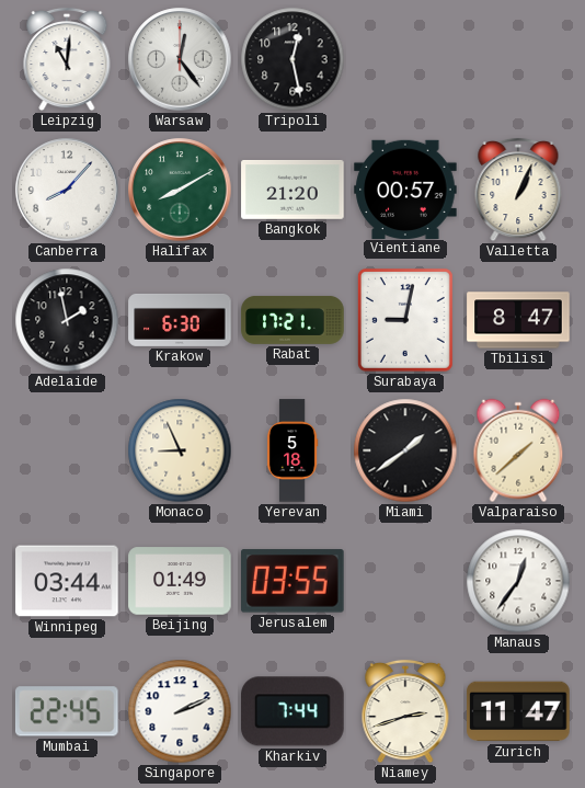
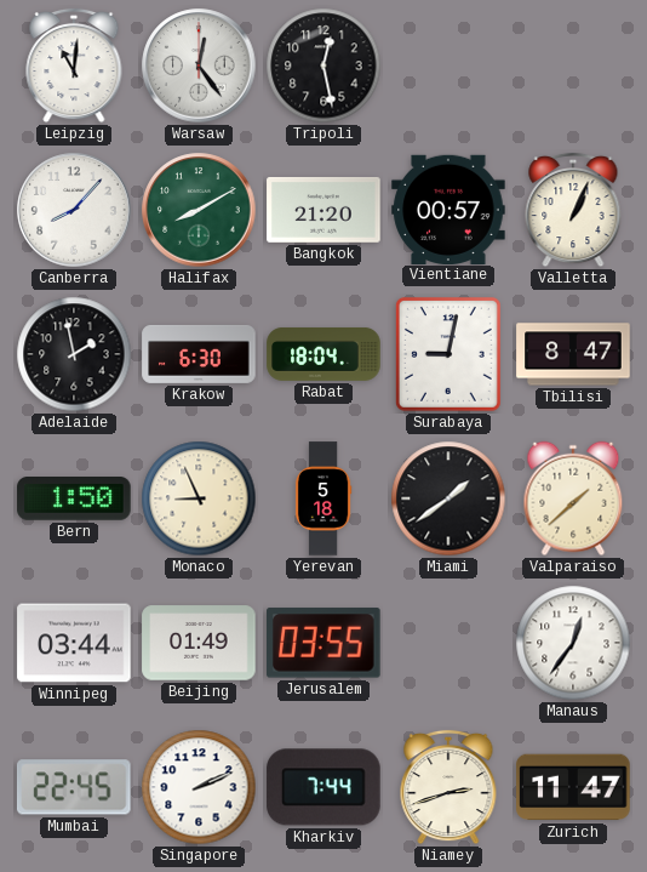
Rabat: 17:21 -> 18:04 (323, 354)
Bern: none -> 1:50 (74, 500)
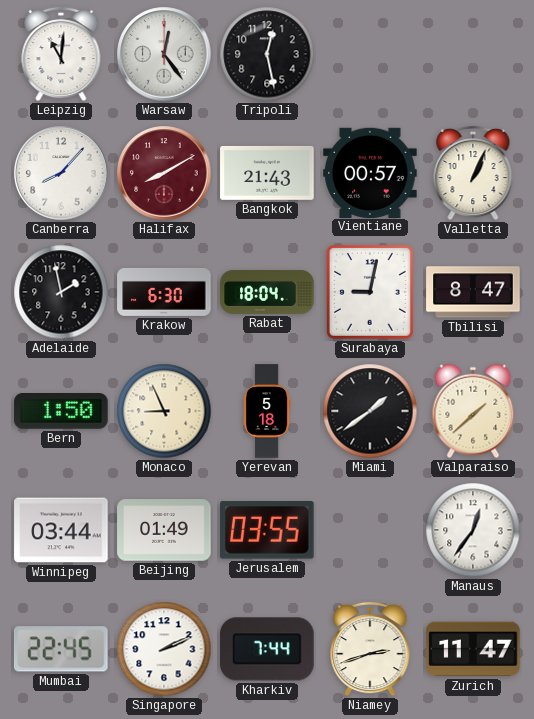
Halifax dial: green -> burgundy (164, 173)
Bangkok: 21:20 -> 21:43 (267, 173)
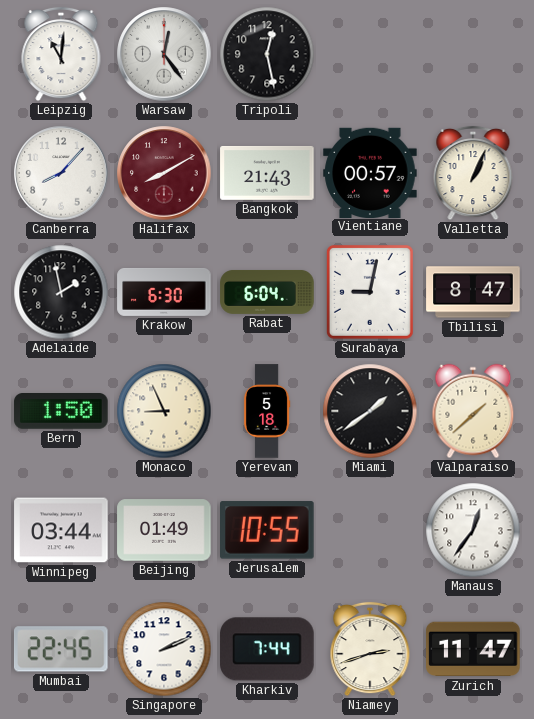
Rabat: 18:04 -> 6:04 (267, 292)
Jerusalem: 03:55 -> 10:55 (268, 530)
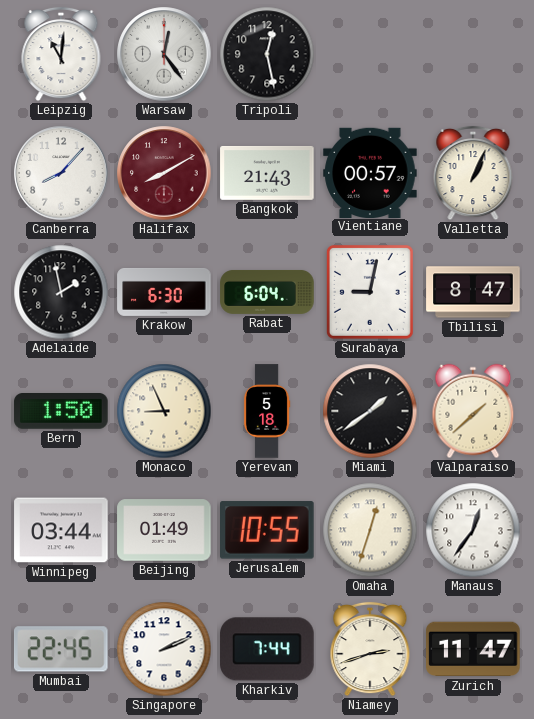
Omaha: none -> 12:33 (370, 530)
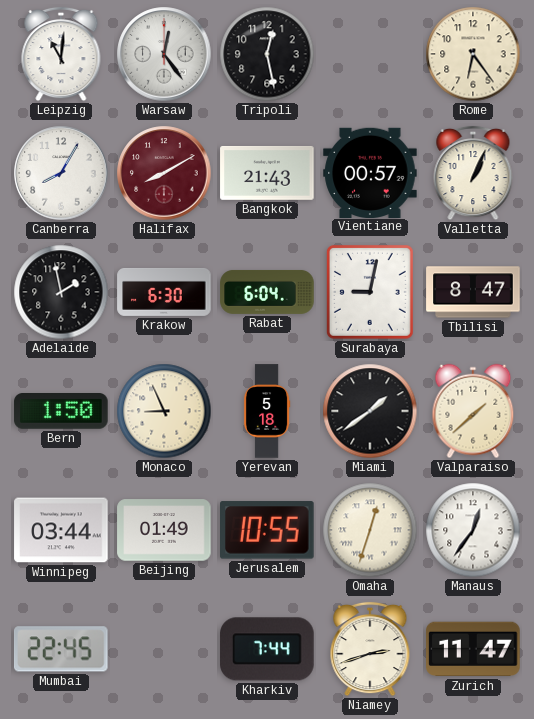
Rome: none -> 6:24 (473, 54)
Canberra: 8:07 -> 8:05 (61, 173)
Singapore: 2:11 -> none (164, 649)
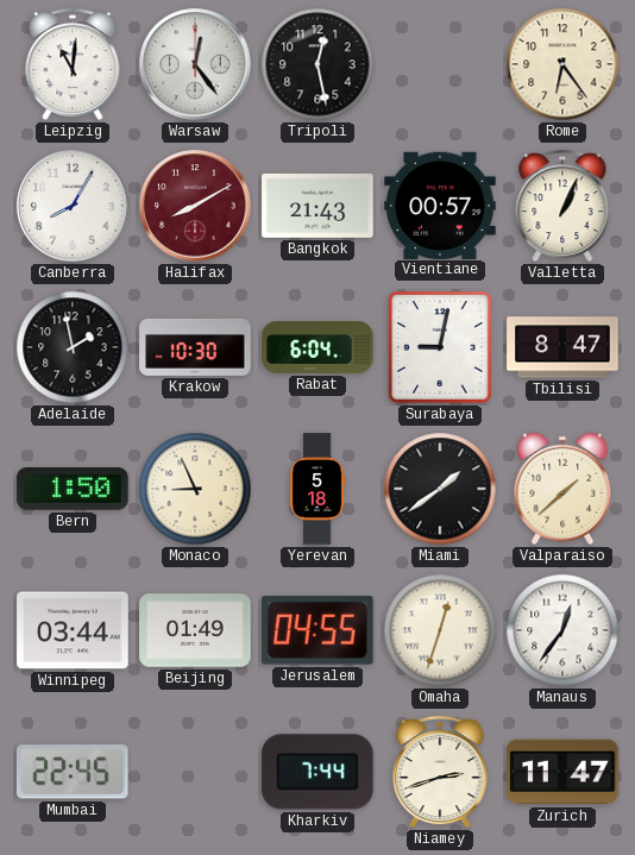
Krakow: 6:30 -> 10:30 (195, 347)
Jerusalem: 10:55 -> 04:55 (319, 630)
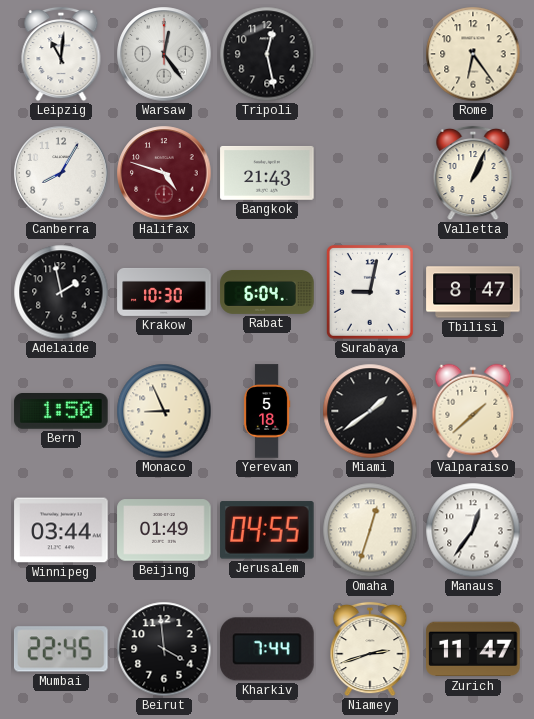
Halifax: 8:10 -> 4:48 (164, 173)
Vientiane: 00:57 -> none (440, 205)
Beirut: none -> 3:59 (164, 649)
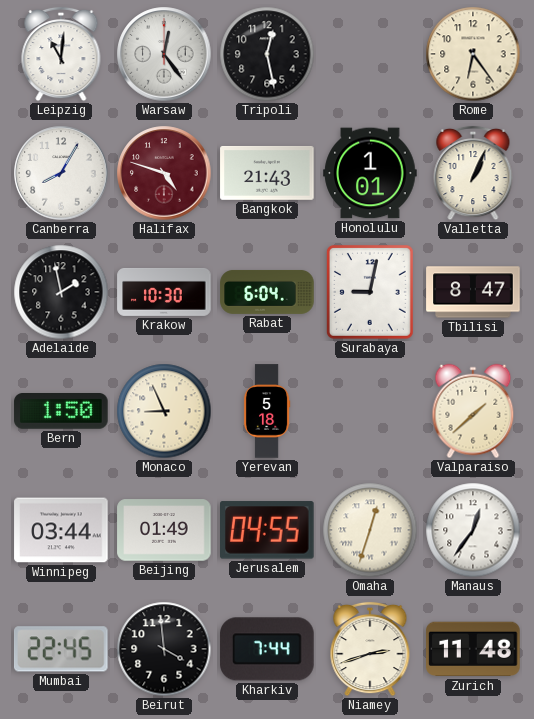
Honolulu: none -> 1:01 (370, 173)
Miami: 1:39 -> none (370, 411)
Zurich: 11:47 -> 11:48 (473, 649)
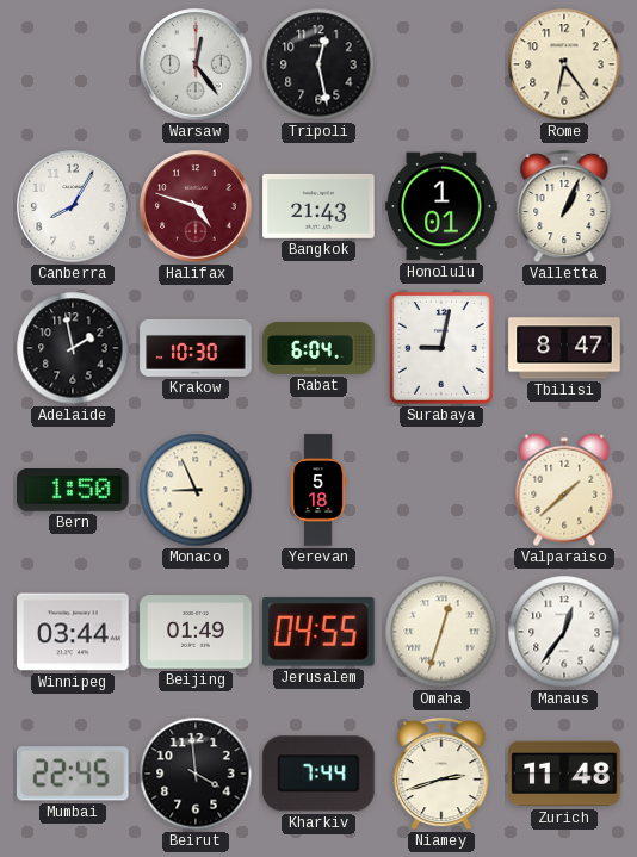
Leipzig: 11:01 -> none (61, 54)
